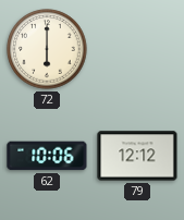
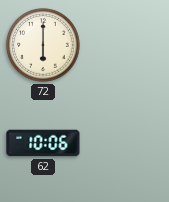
79: 12:12 -> none (137, 156)
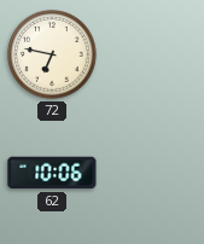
72: 6:00 -> 6:47 (52, 54)
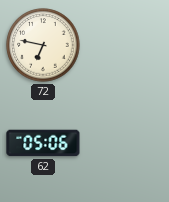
62: 10:06 -> 05:06 (43, 143)
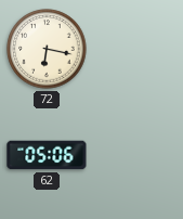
72: 6:47 -> 6:17 (47, 49)
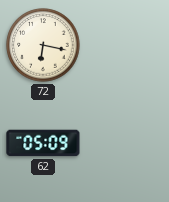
62: 05:06 -> 05:09 (43, 143)
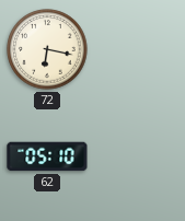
62: 05:09 -> 05:10 (47, 156)
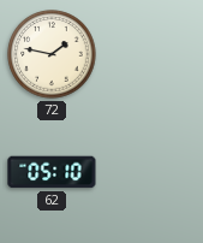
72: 6:17 -> 1:47 (52, 54)
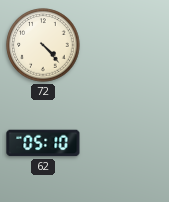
72: 1:47 -> 4:23 (43, 45)
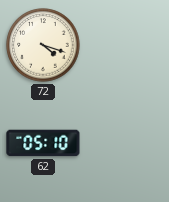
72: 4:23 -> 4:18 (43, 45)
